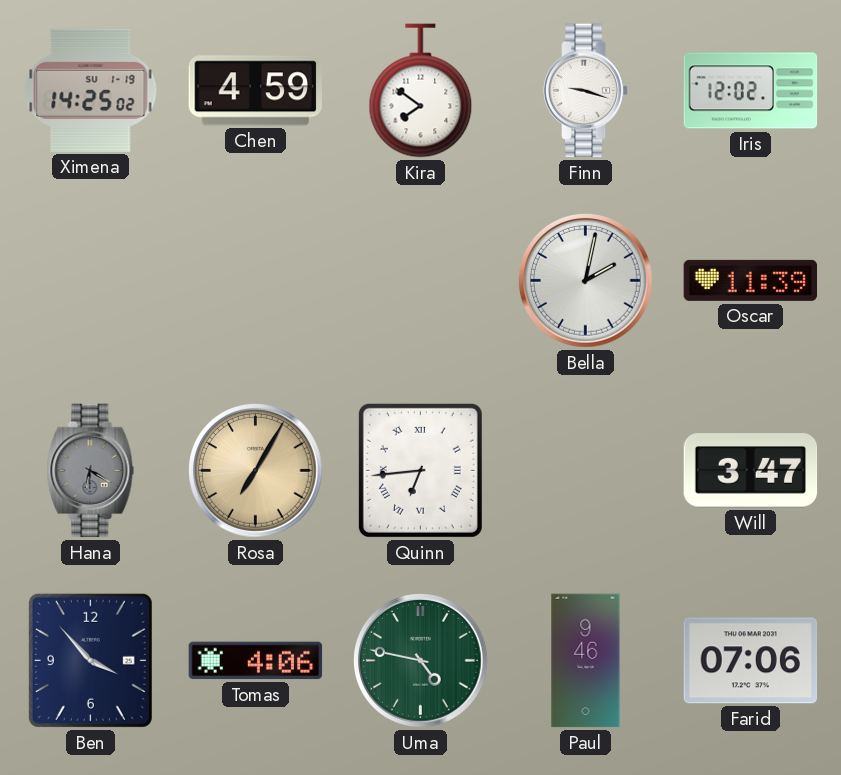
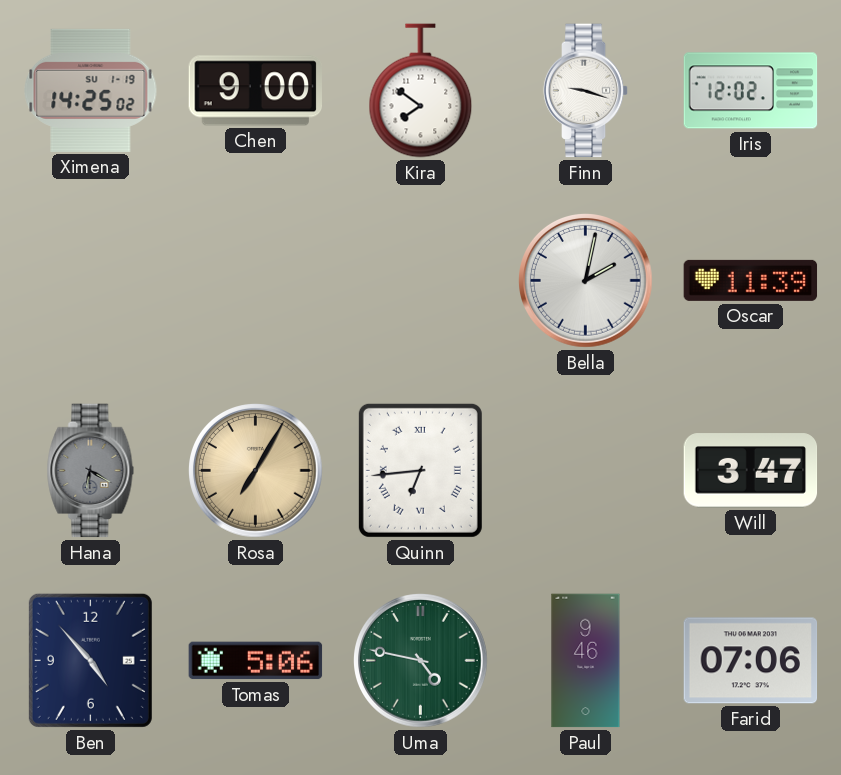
Chen: 4:59 -> 9:00 (255, 91)
Ben: 3:53 -> 4:53 (90, 660)
Tomas: 4:06 -> 5:06 (256, 661)
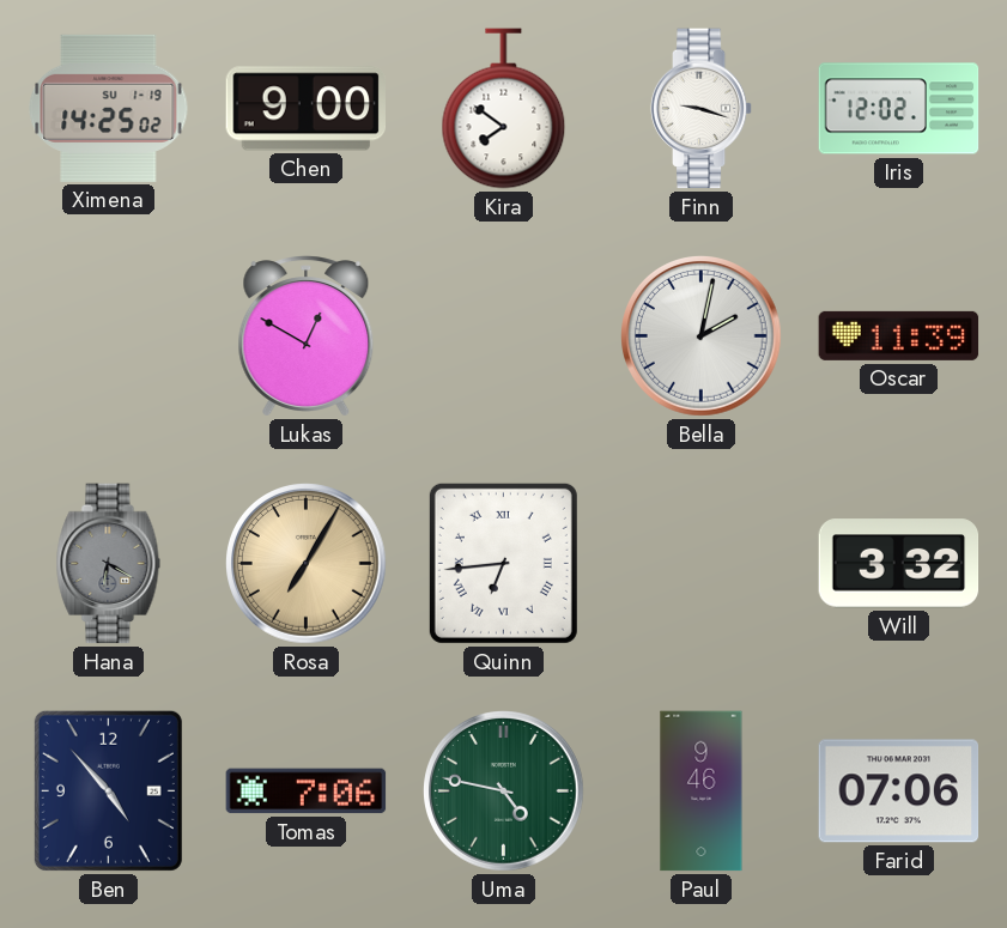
Lukas: none -> 12:50 (307, 336)
Will: 3:47 -> 3:32 (899, 564)
Tomas: 5:06 -> 7:06 (307, 791)
